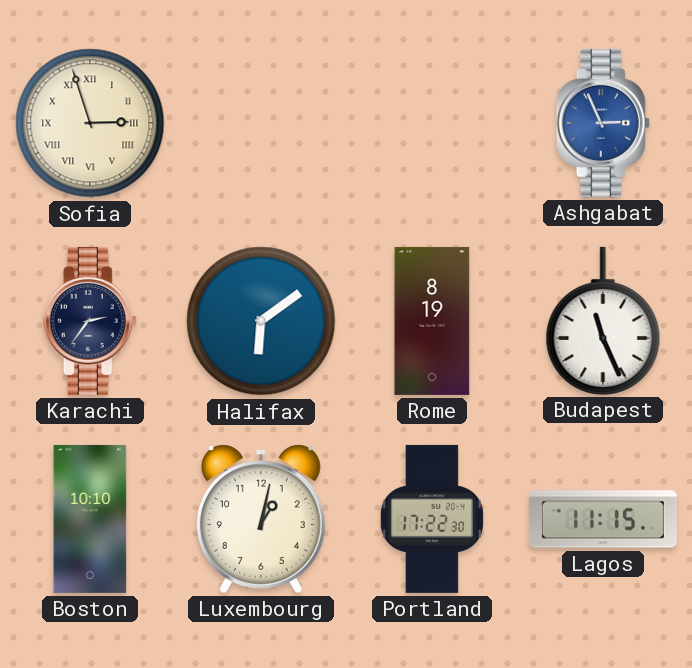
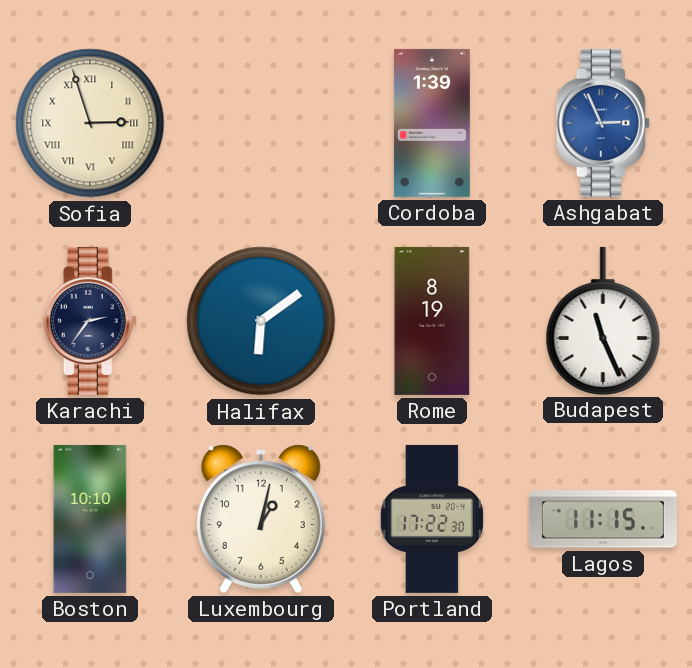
Cordoba: none -> 1:39 (432, 123)
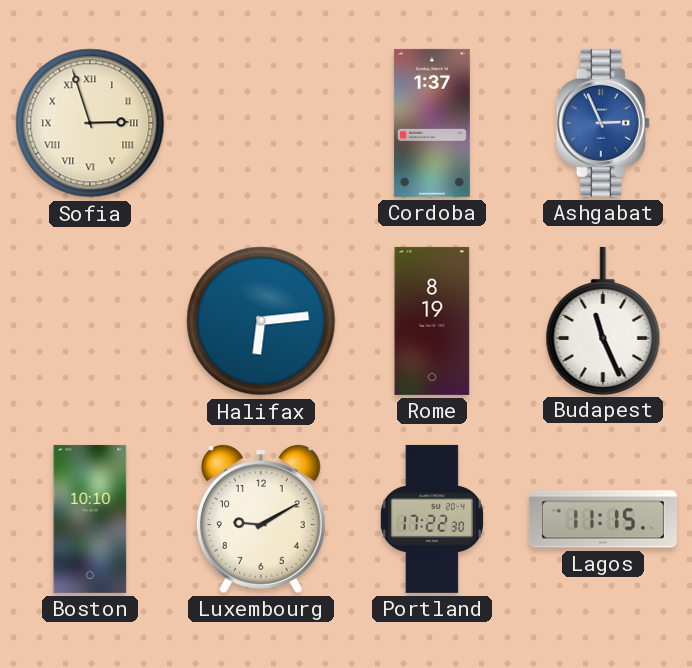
Cordoba: 1:39 -> 1:37 (432, 123)
Karachi: 2:36 -> none (90, 321)
Halifax: 6:09 -> 6:14 (261, 321)
Luxembourg: 1:02 -> 9:10 (261, 519)
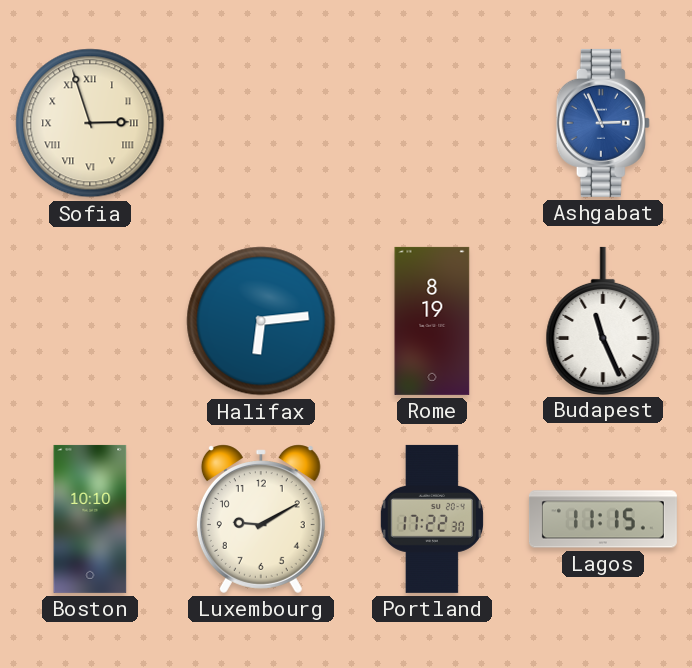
Cordoba: 1:37 -> none (432, 123)
